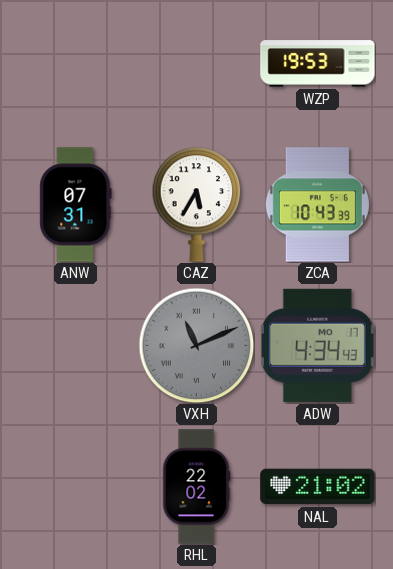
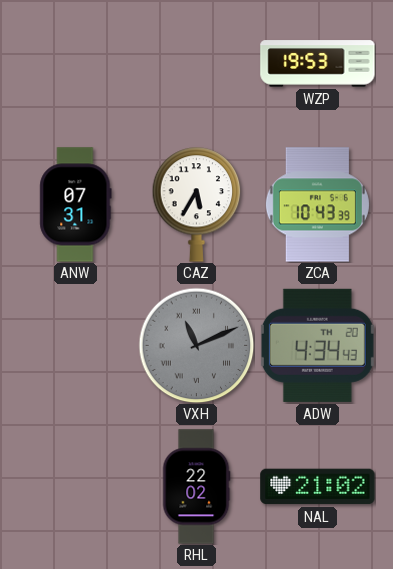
ADW date: MO 17 -> TH 20 (317, 345)
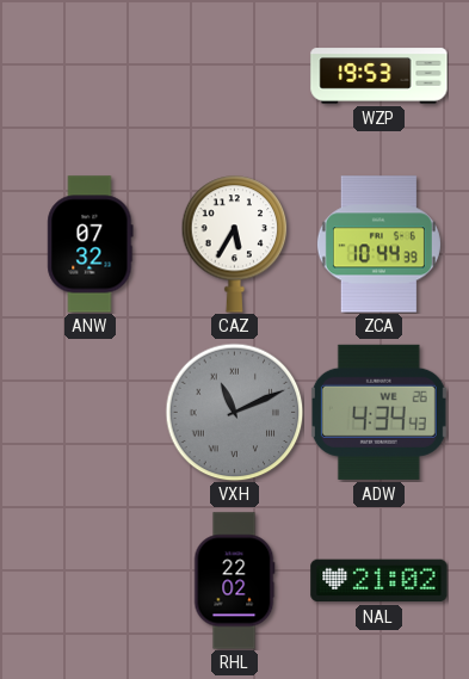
ANW: 07:31 -> 07:32 (91, 245)
ZCA: 10:43 -> 10:44 (378, 245)
ADW date: TH 20 -> WE 26 (378, 412)
